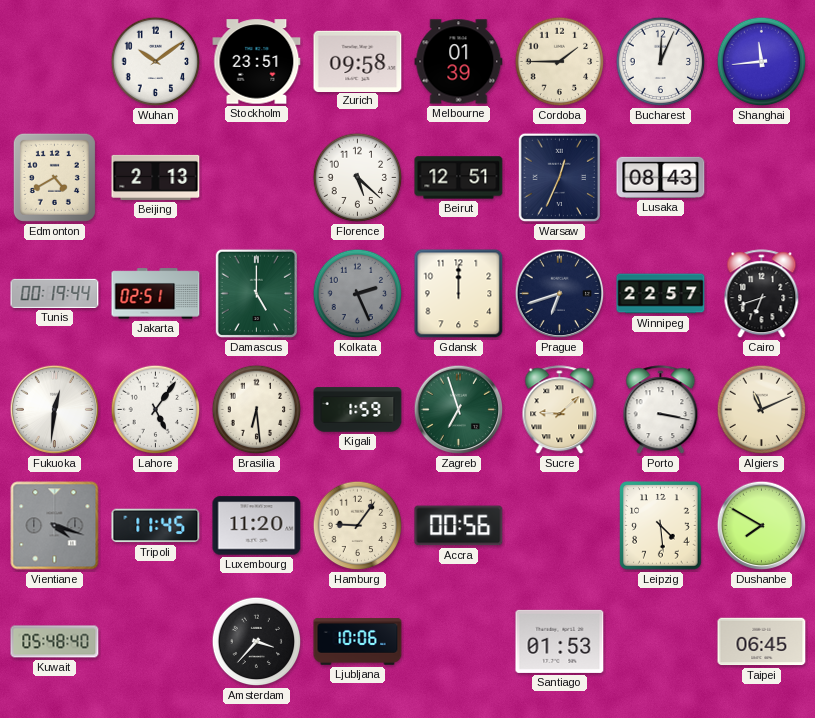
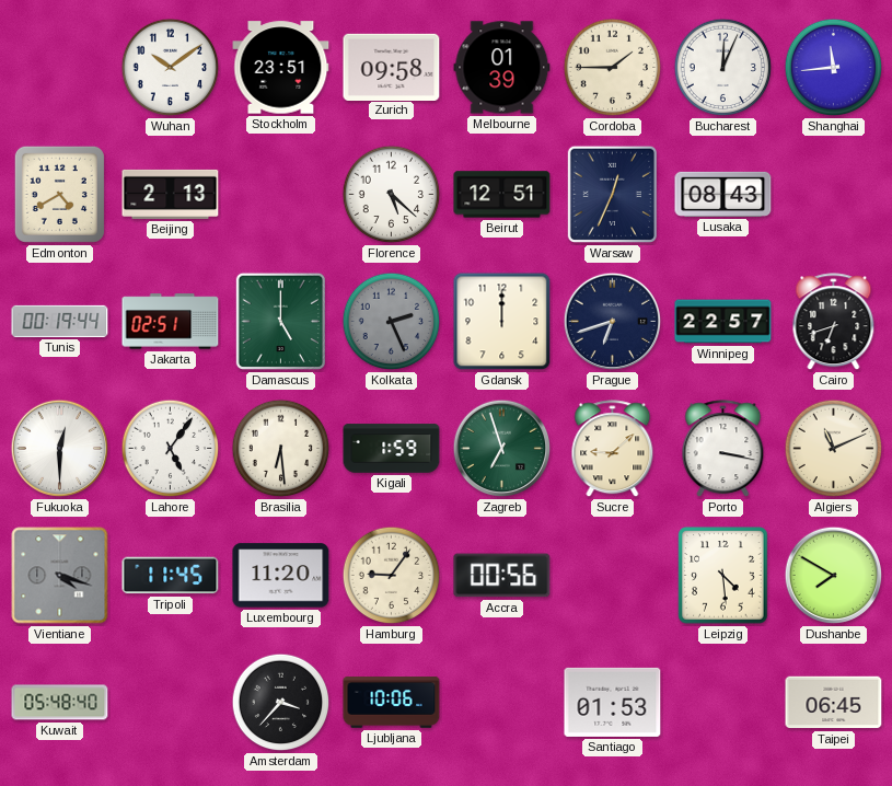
Fukuoka: 12:31 -> 12:30 (60, 449)
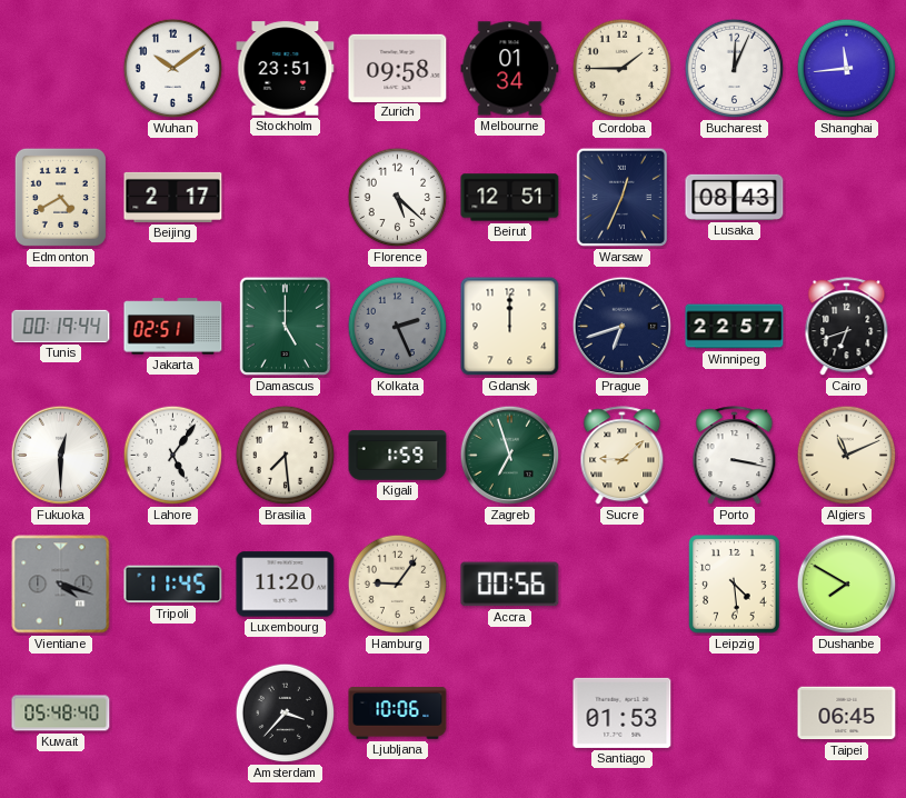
Melbourne: 01:39 -> 01:34 (510, 69)
Beijing: 2:13 -> 2:17 (173, 197)
Brasilia: 6:29 -> 7:29 (286, 456)
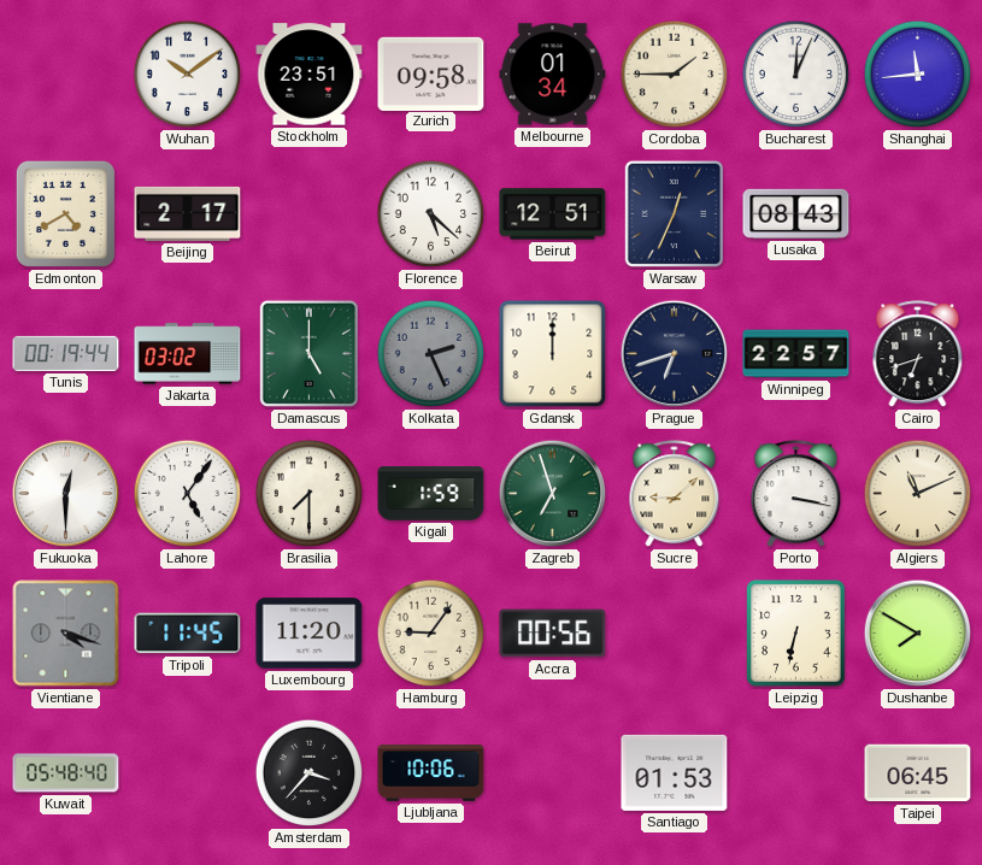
Jakarta: 02:51 -> 03:02 (188, 354)
Brasilia: 7:29 -> 7:30 (310, 494)
Leipzig: 4:29 -> 6:32 (796, 634)
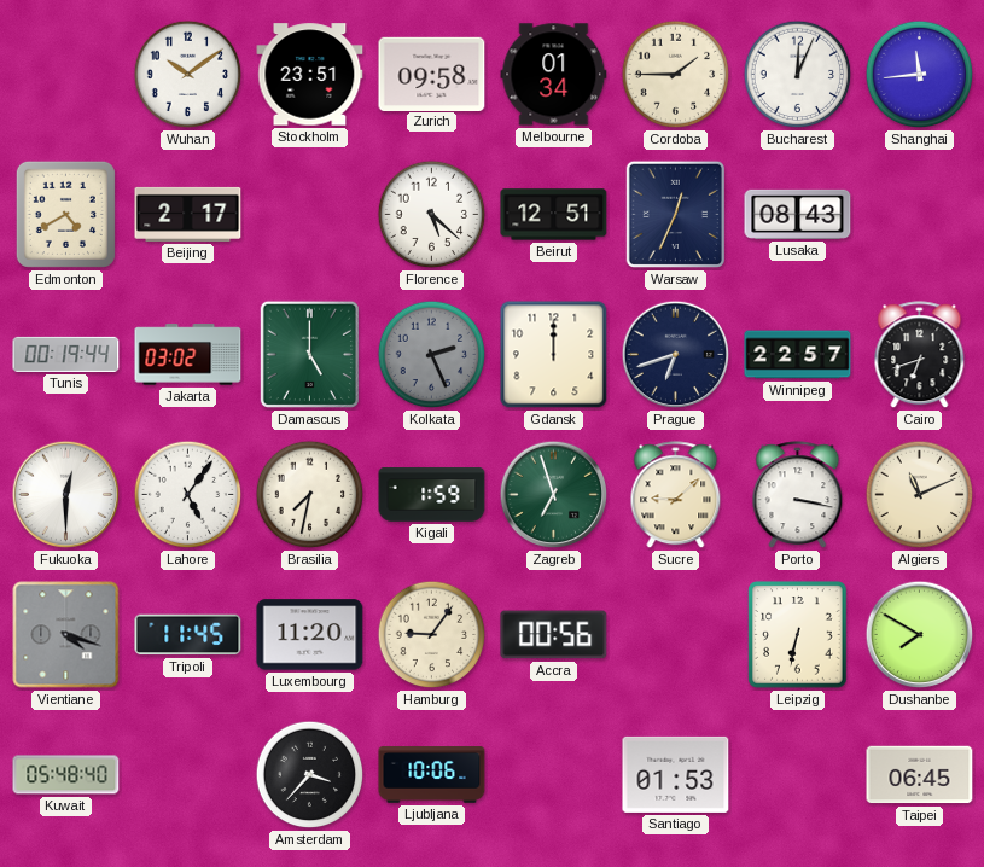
Brasilia: 7:30 -> 7:32 (310, 495)
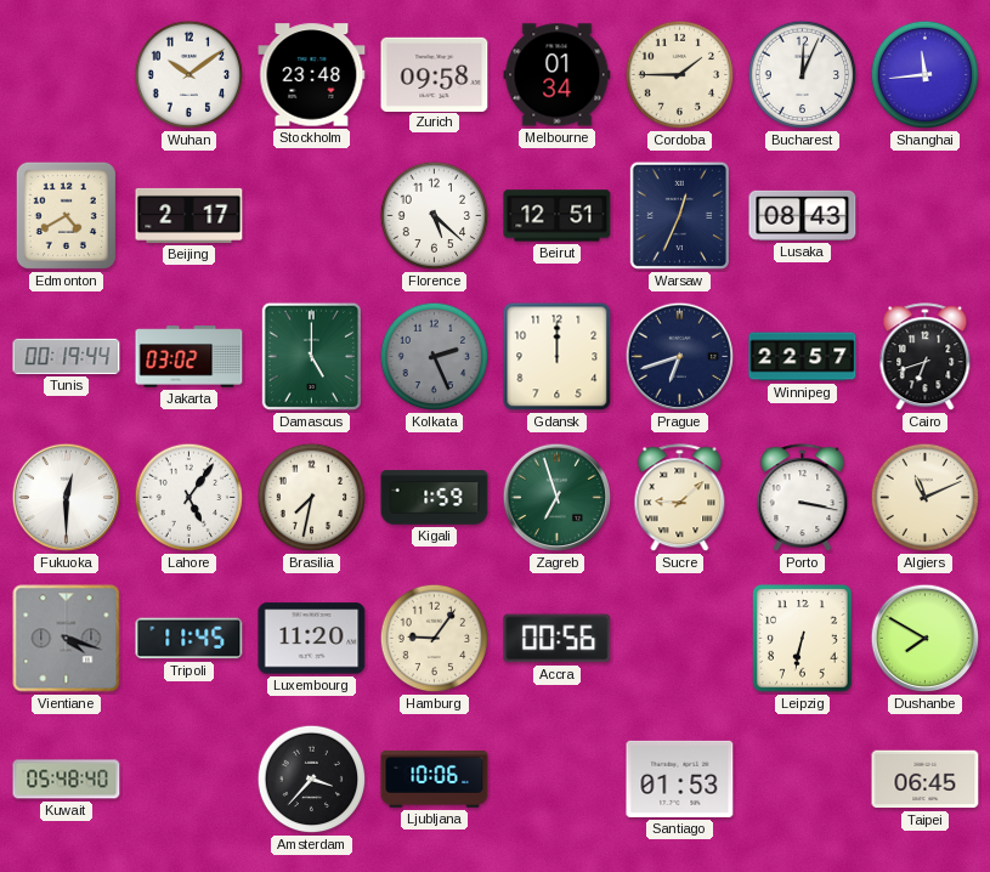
Stockholm: 23:51 -> 23:48 (312, 75)
